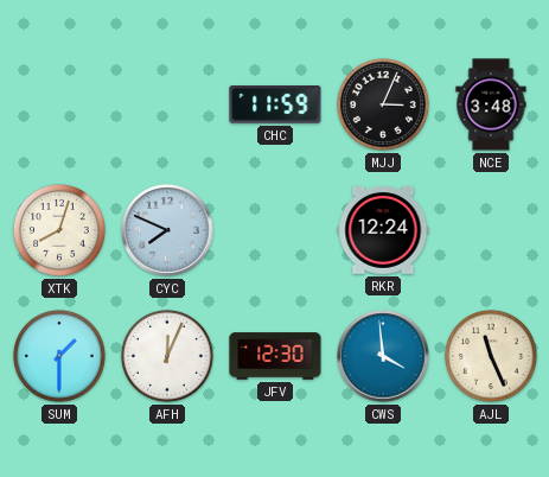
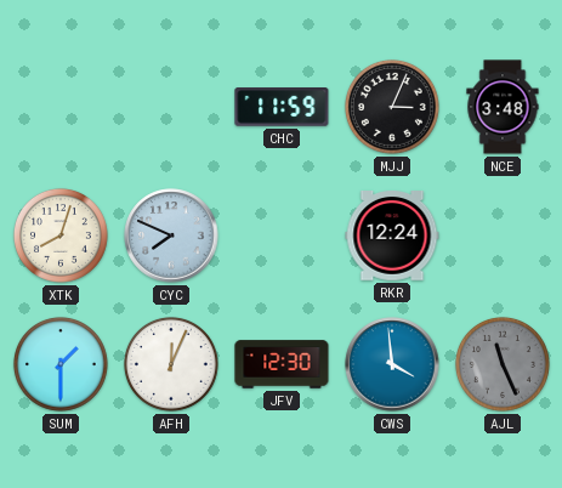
AJL dial: cream -> grey (503, 364)
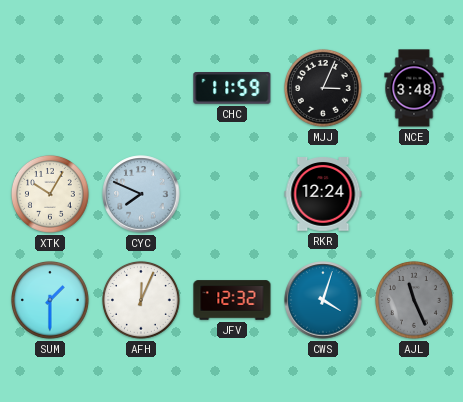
XTK: 8:03 -> 10:05 (50, 194)
JFV: 12:30 -> 12:32 (232, 300)
CWS: 3:59 -> 4:03 (323, 300)
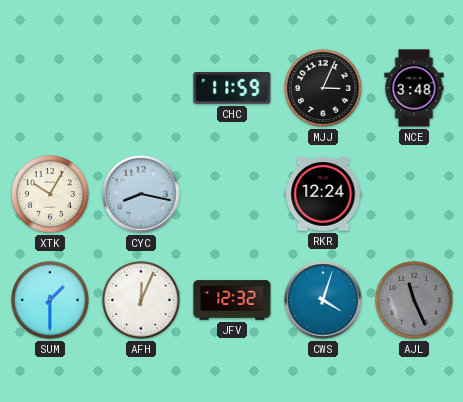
CYC: 7:49 -> 8:17 (141, 194)
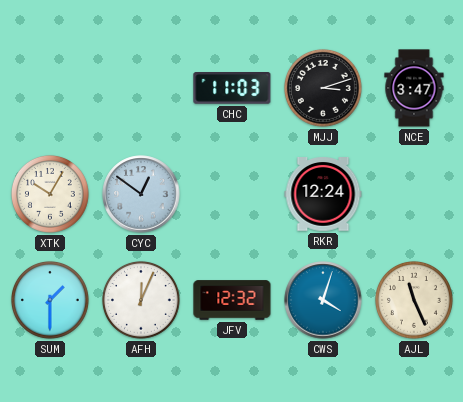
CHC: 11:59 -> 11:03 (232, 89)
MJJ: 3:04 -> 3:12 (323, 88)
NCE: 3:48 -> 3:47 (414, 88)
CYC: 8:17 -> 12:51 (141, 194)
AJL dial: grey -> cream (414, 300)
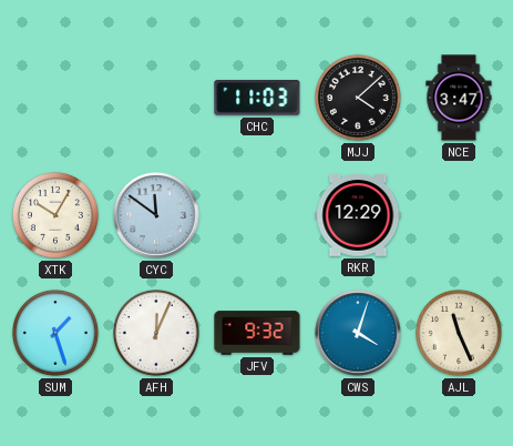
MJJ: 3:12 -> 4:08 (358, 98)
CYC: 12:51 -> 11:51 (156, 215)
RKR: 12:24 -> 12:29 (358, 216)
SUM: 1:30 -> 1:27 (55, 333)
JFV: 12:32 -> 9:32 (257, 333)
